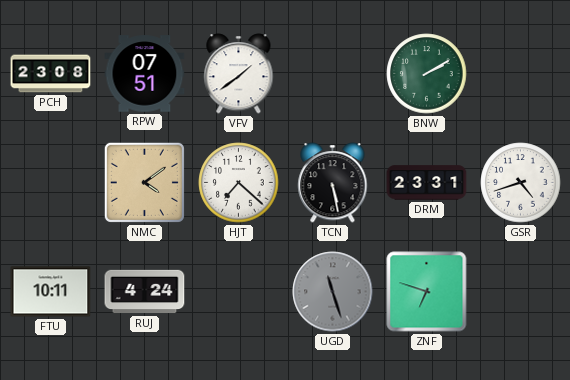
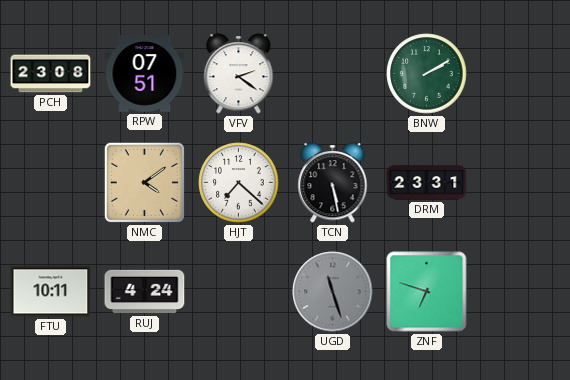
VFV: 1:39 -> 2:21 (239, 74)
GSR: 4:42 -> none (521, 183)
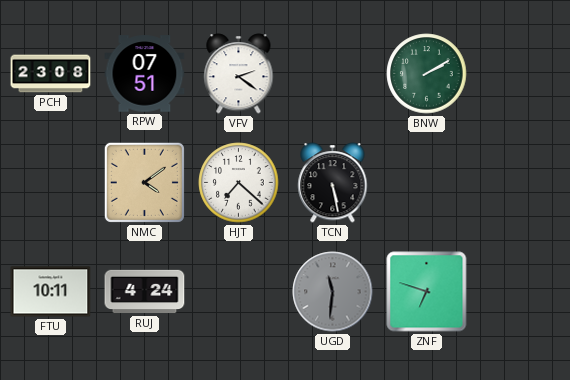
DRM: 23:31 -> none (427, 183)
UGD: 11:27 -> 11:31 (333, 292)
